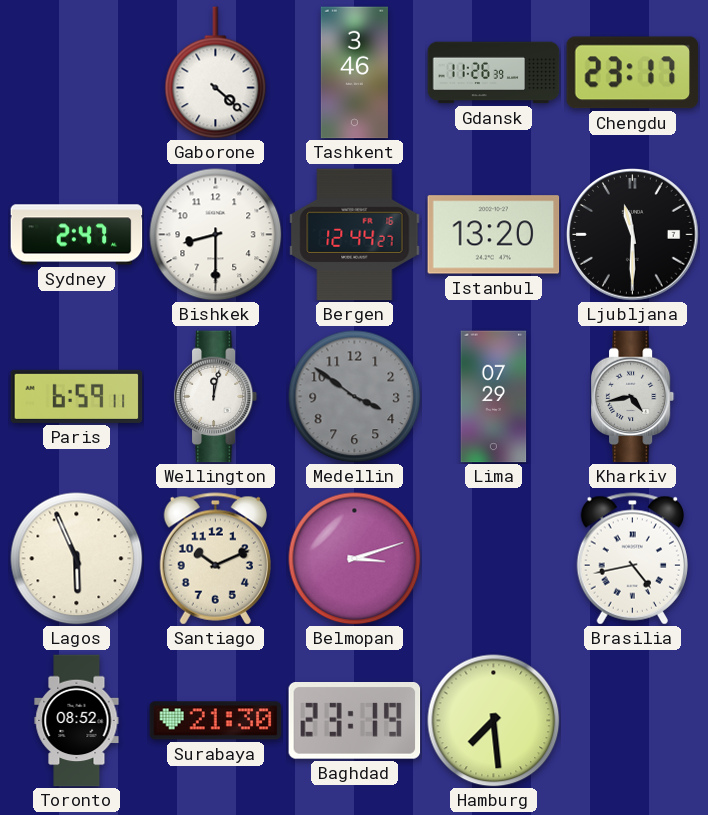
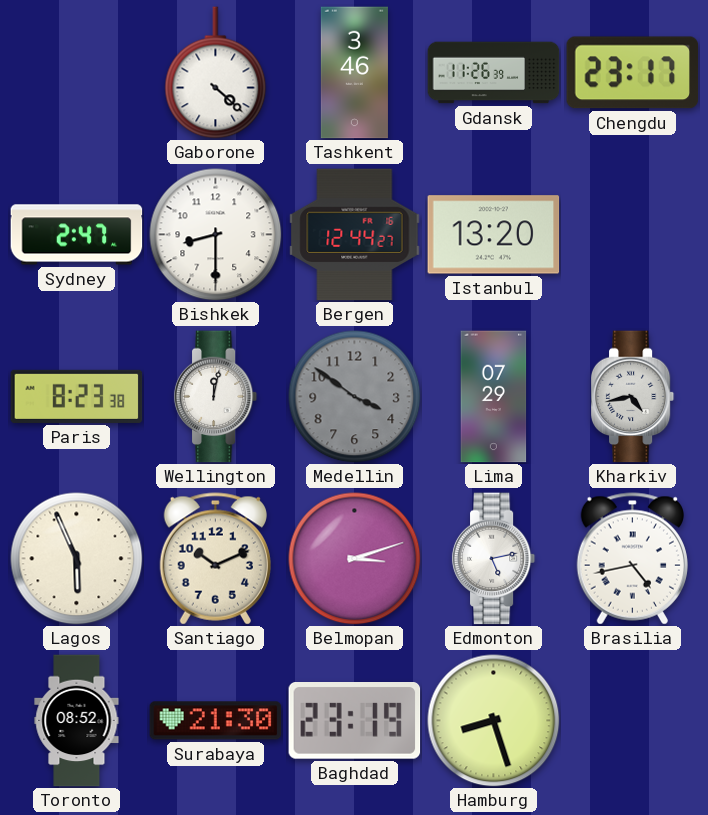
Ljubljana: 11:30 -> none (633, 235)
Paris: 6:59 -> 8:23 (77, 396)
Edmonton: none -> 5:13 (494, 559)
Hamburg: 7:29 -> 8:27 (494, 721)
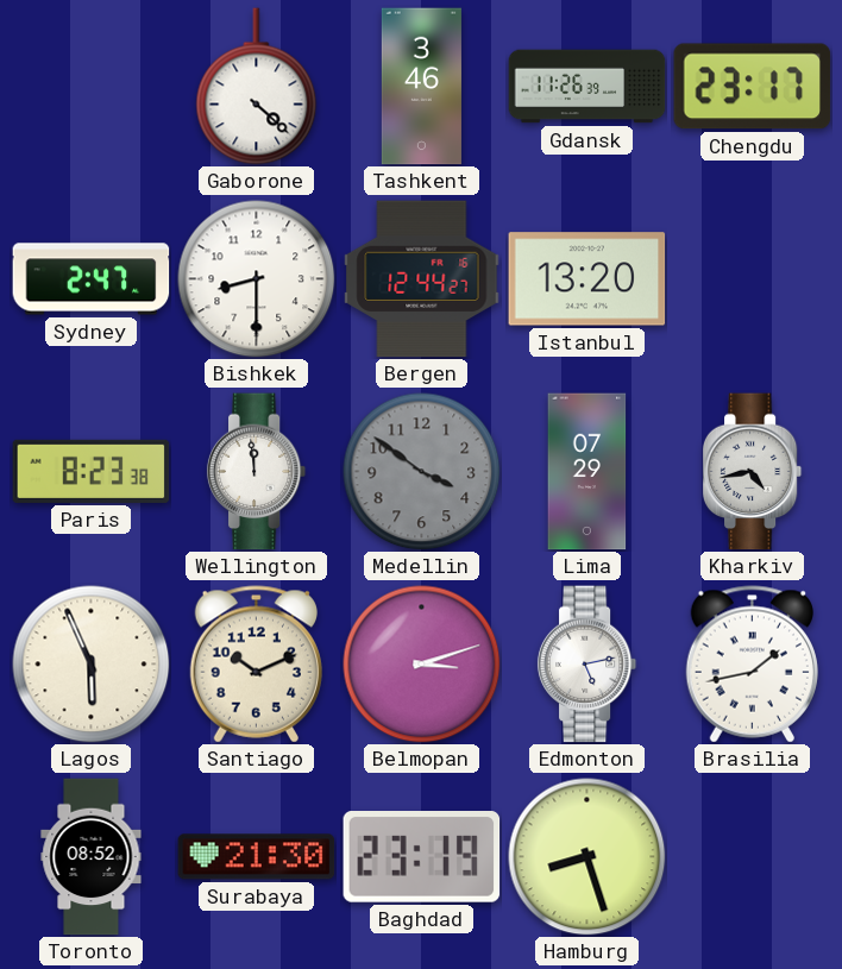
Wellington: 12:02 -> 11:59 (257, 472)
Brasilia: 4:43 -> 1:43 (752, 665)
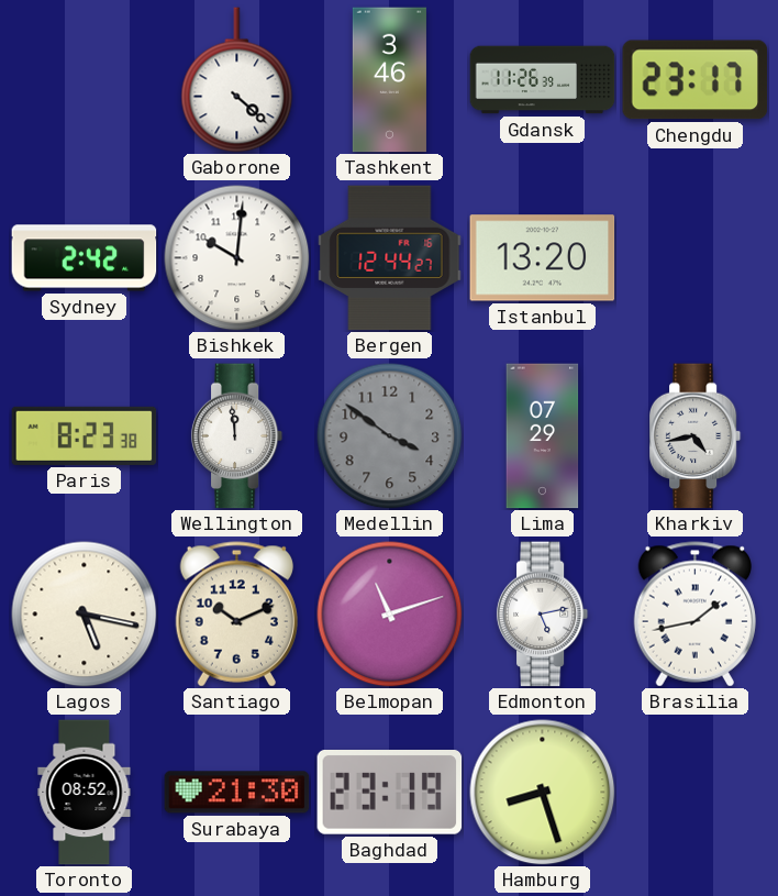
Sydney: 2:47 -> 2:42 (85, 258)
Bishkek: 8:30 -> 10:01 (237, 258)
Lagos: 5:56 -> 5:17 (85, 615)
Belmopan: 3:12 -> 11:12 (390, 615)
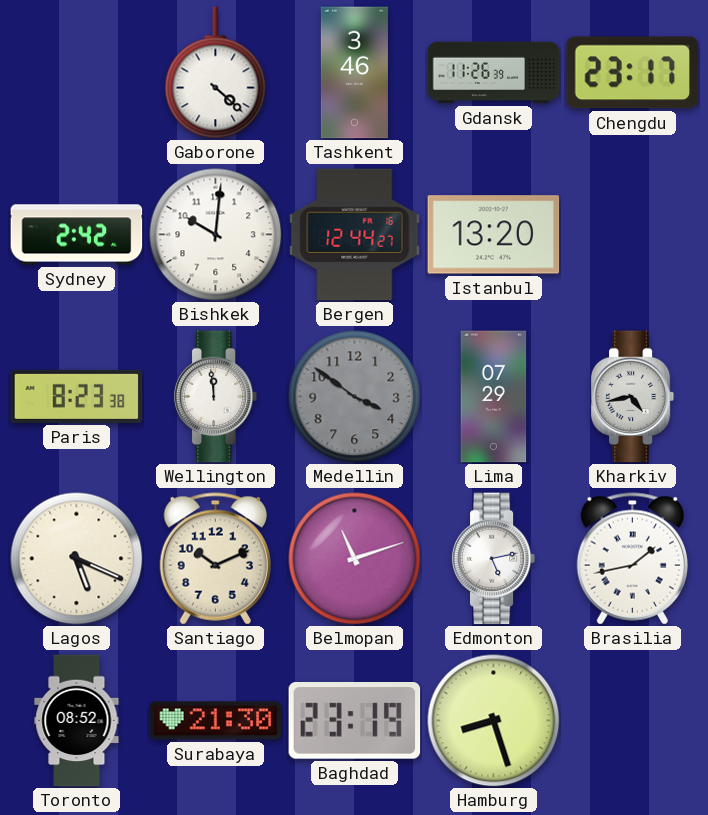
Lagos: 5:17 -> 5:19 (77, 559)
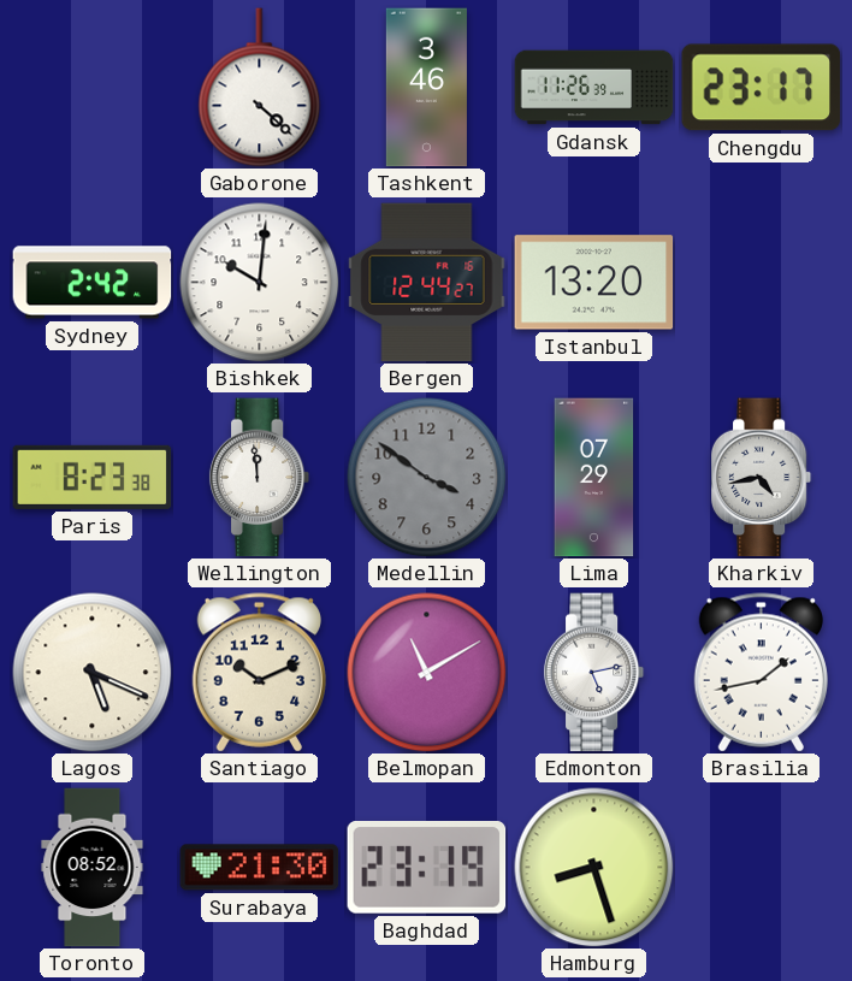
Belmopan: 11:12 -> 11:10 (427, 673)
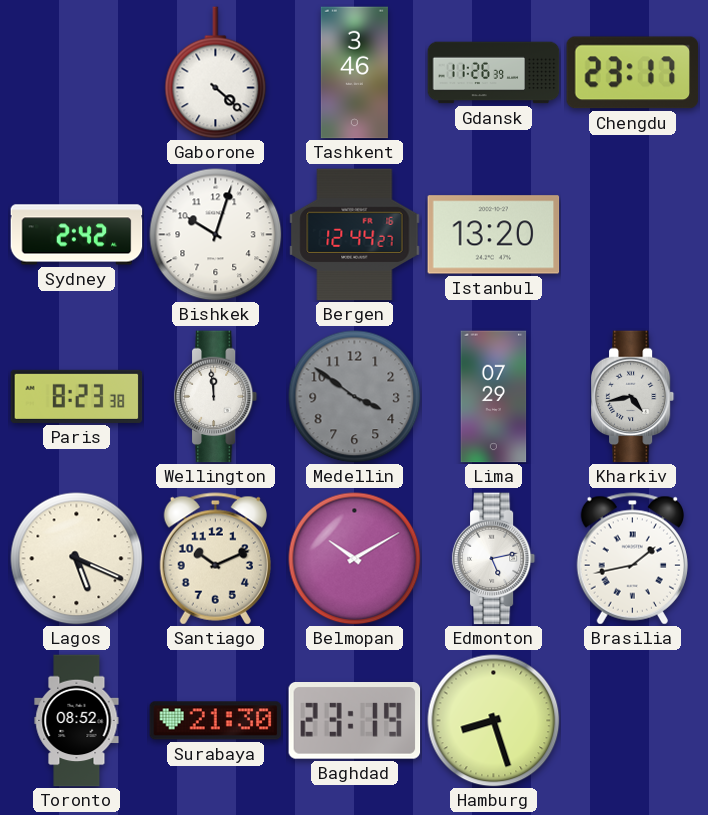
Bishkek: 10:01 -> 10:03 (216, 235)
Belmopan: 11:10 -> 10:10 (355, 559)
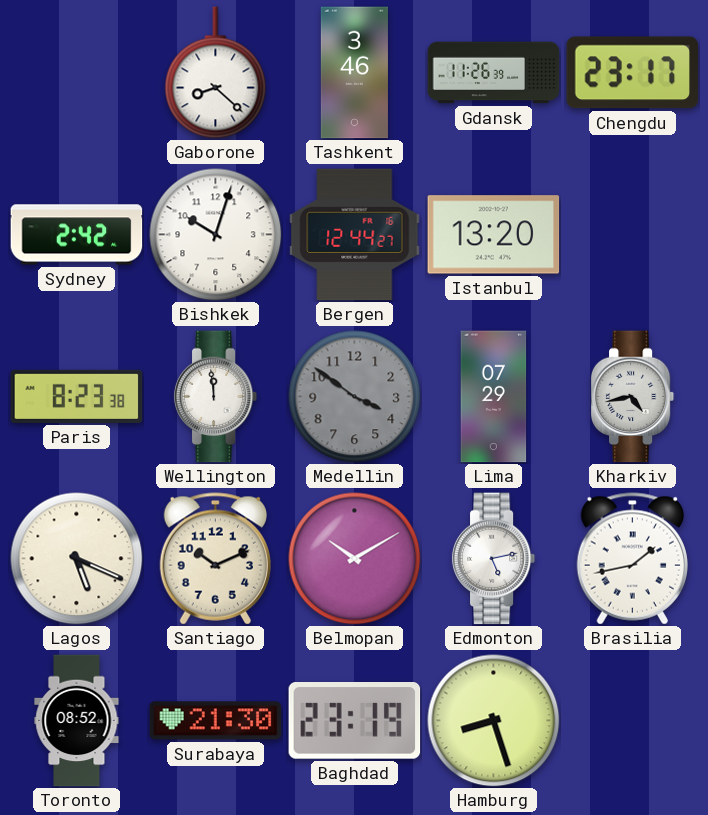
Gaborone: 4:22 -> 8:22 (216, 73)
